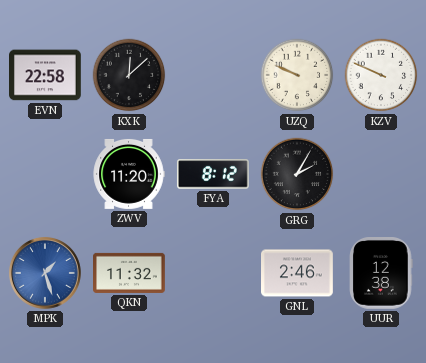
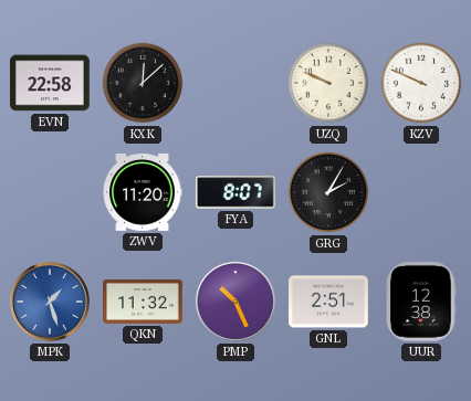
FYA: 8:12 -> 8:07 (236, 192)
PMP: none -> 10:26 (236, 302)
GNL: 2:46 -> 2:51 (329, 302)
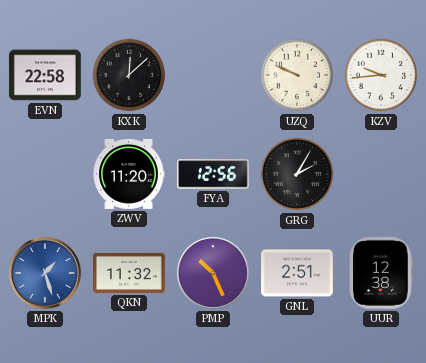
KZV: 9:49 -> 9:44 (381, 75)
FYA: 8:07 -> 12:56 (213, 174)
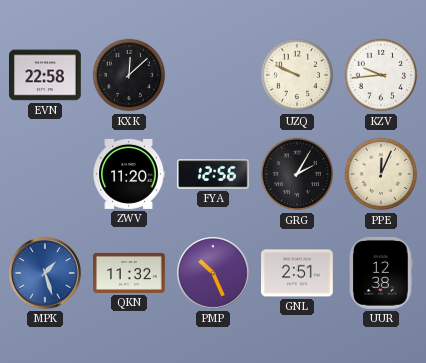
PPE: none -> 12:04 (381, 174)
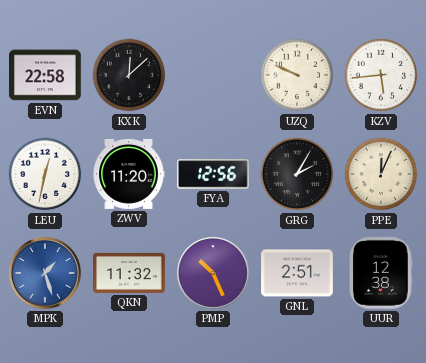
KZV: 9:44 -> 5:44 (381, 75)
LEU: none -> 12:32 (45, 174)
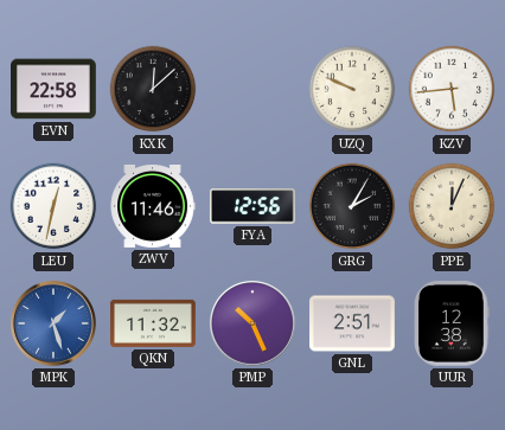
ZWV: 11:20 -> 11:46 (153, 206)
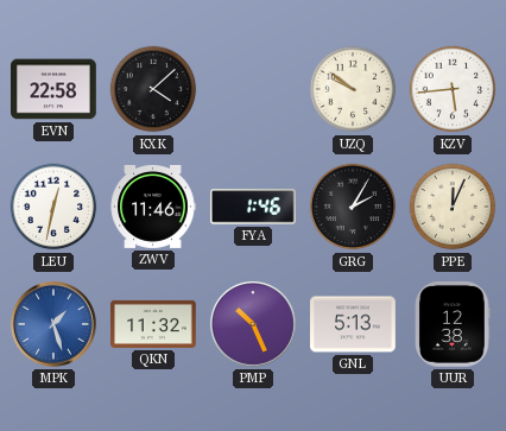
KXK: 12:08 -> 4:08 (153, 89)
UZQ: 9:49 -> 9:51 (353, 89)
FYA: 12:56 -> 1:46 (253, 207)
GNL: 2:51 -> 5:13 (354, 324)
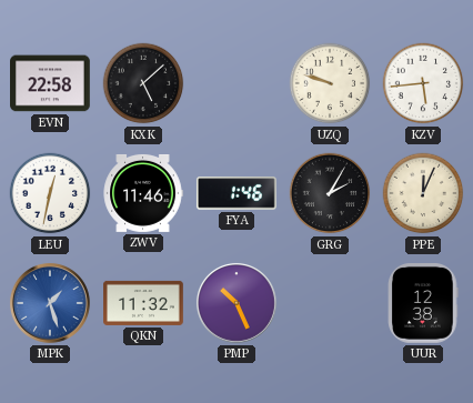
KXK: 4:08 -> 5:08 (143, 83)
UZQ: 9:51 -> 9:48 (330, 83)
GNL: 5:13 -> none (354, 324)
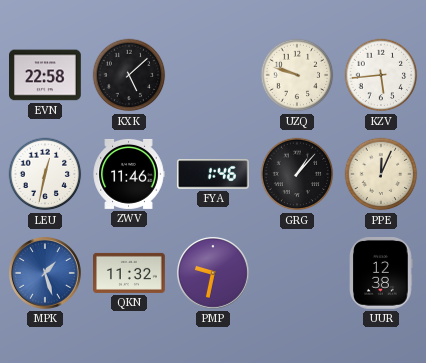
GRG: 2:05 -> 1:07 (297, 174)
PMP: 10:26 -> 9:32 (213, 273)
